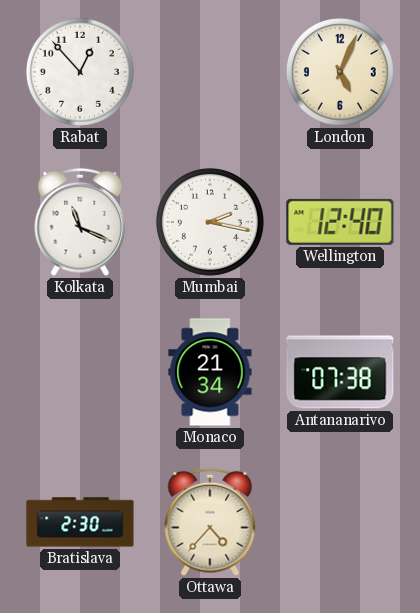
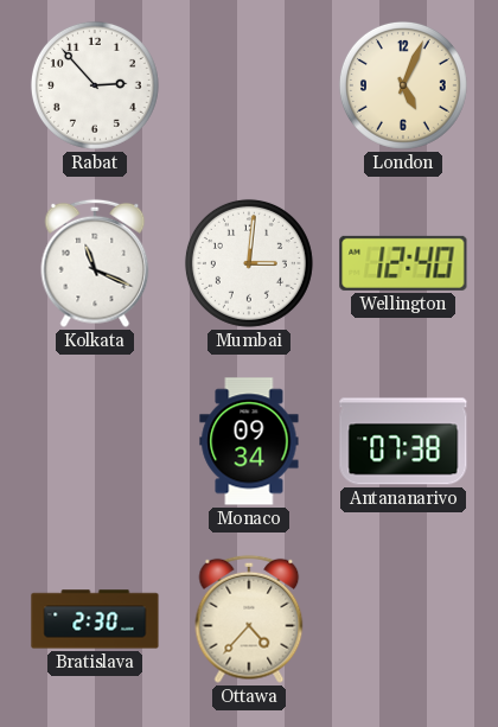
Rabat: 12:53 -> 2:53 (95, 85)
Mumbai: 2:17 -> 3:01 (249, 263)
Monaco: 21:34 -> 09:34 (249, 441)
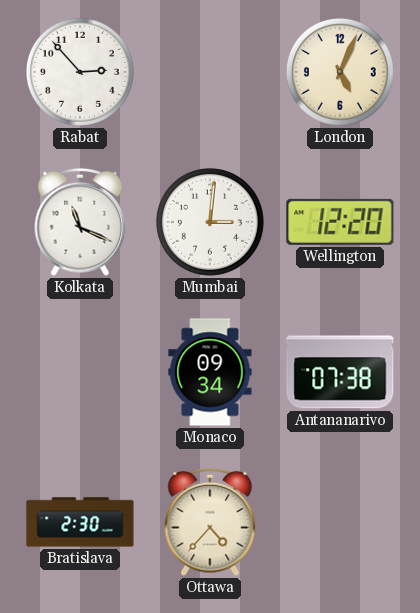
Wellington: 12:40 -> 12:20 (340, 222)
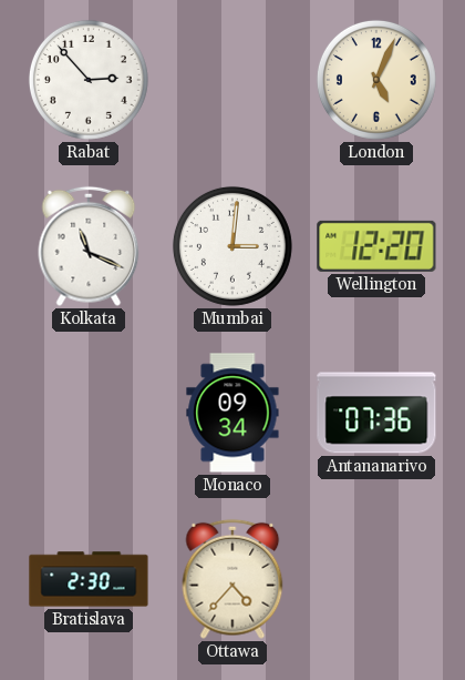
Antananarivo: 07:38 -> 07:36 (376, 413)
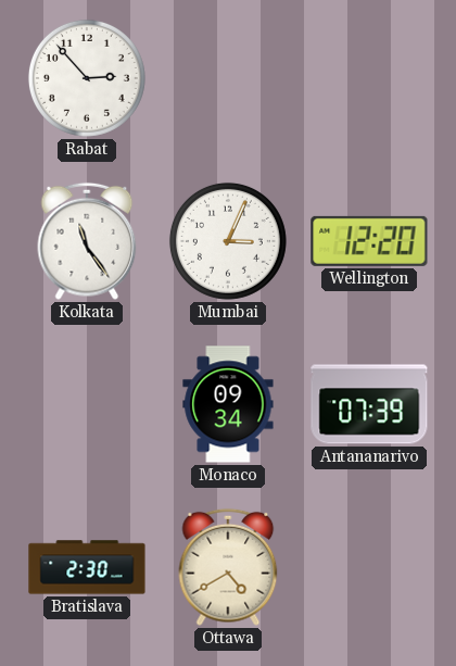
London: 5:04 -> none (376, 80)
Kolkata: 11:19 -> 11:24 (87, 241)
Mumbai: 3:01 -> 3:04 (228, 241)
Antananarivo: 07:36 -> 07:39 (369, 404)
Ottawa: 4:37 -> 4:40 (228, 567)
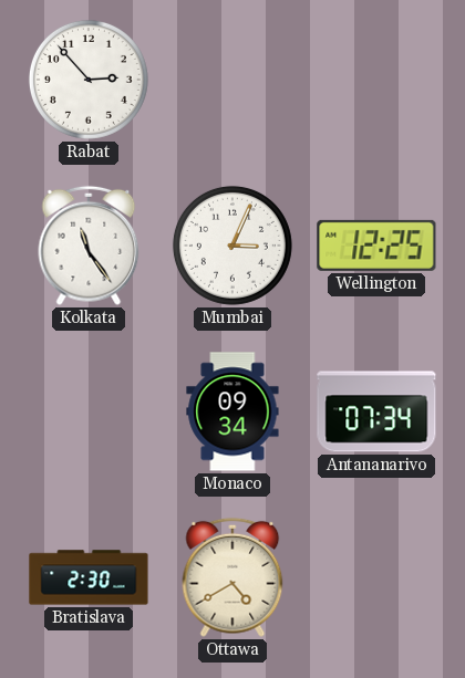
Wellington: 12:20 -> 12:25 (376, 246)
Antananarivo: 07:39 -> 07:34 (376, 411)
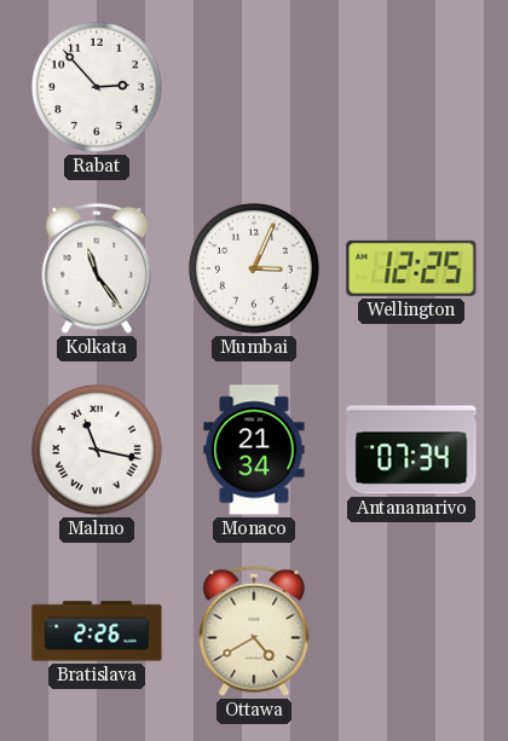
Malmo: none -> 11:17 (97, 450)
Monaco: 09:34 -> 21:34 (254, 450)
Bratislava: 2:30 -> 2:26 (97, 631)
